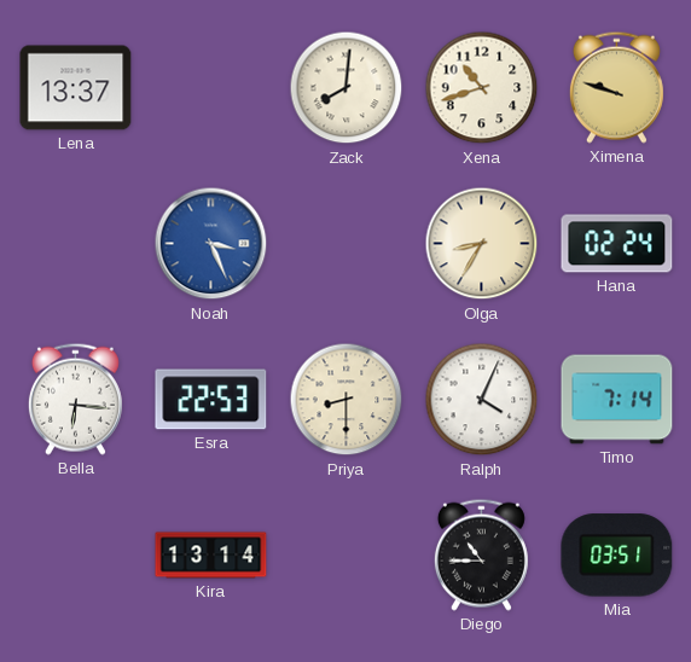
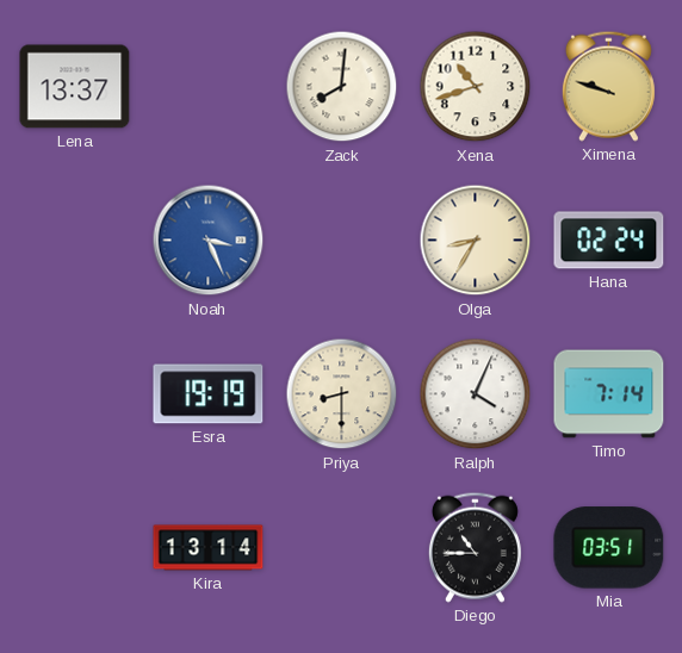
Bella: 6:16 -> none (75, 399)
Esra: 22:53 -> 19:19 (209, 394)
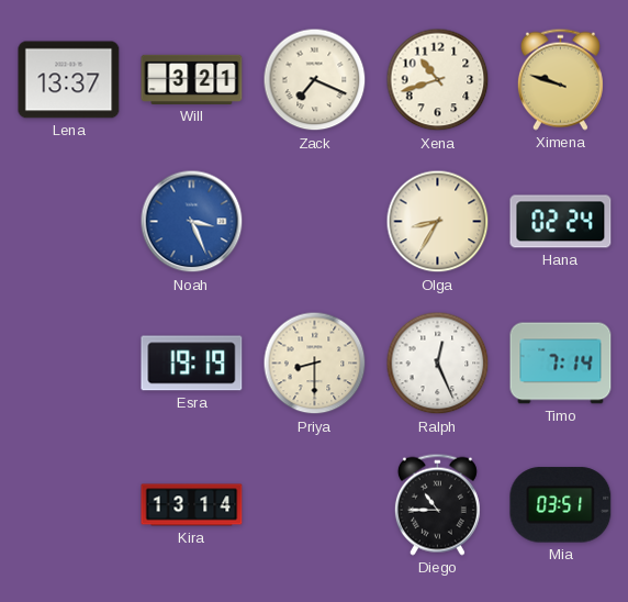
Will: none -> 3:21 (192, 79)
Zack: 8:01 -> 7:19 (315, 80)
Ralph: 4:04 -> 12:26 (438, 364)
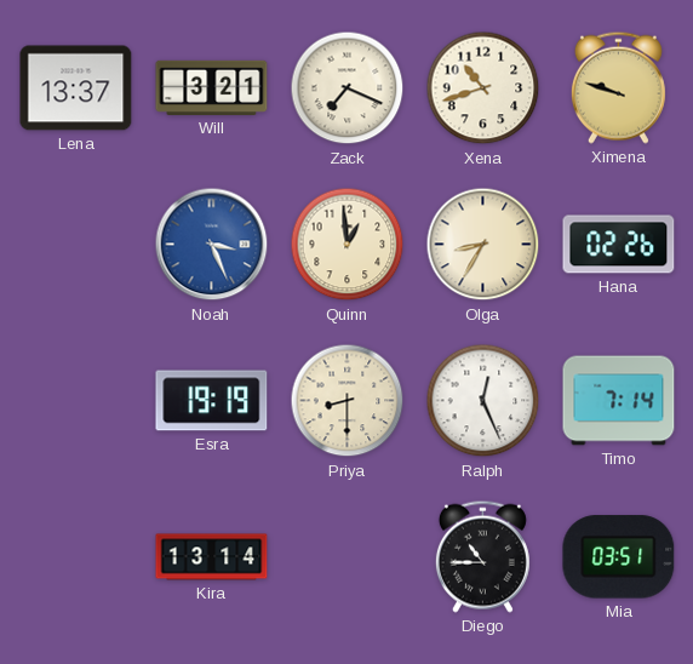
Quinn: none -> 12:59 (348, 245)
Hana: 02:24 -> 02:26 (619, 245)
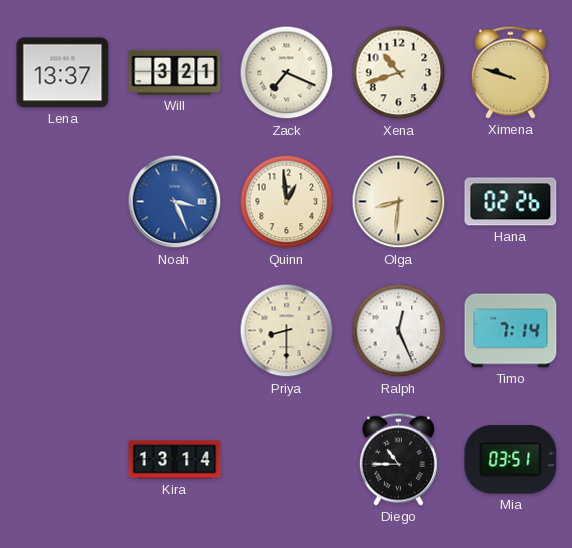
Olga: 8:35 -> 8:31 (399, 202)
Esra: 19:19 -> none (212, 401)
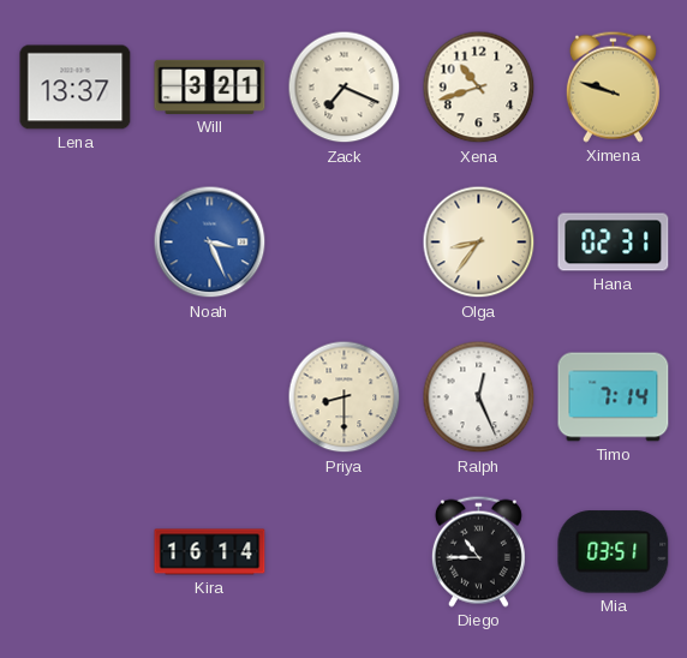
Quinn: 12:59 -> none (287, 202)
Olga: 8:31 -> 8:36 (479, 243)
Hana: 02:26 -> 02:31 (614, 243)
Kira: 13:14 -> 16:14 (210, 552)
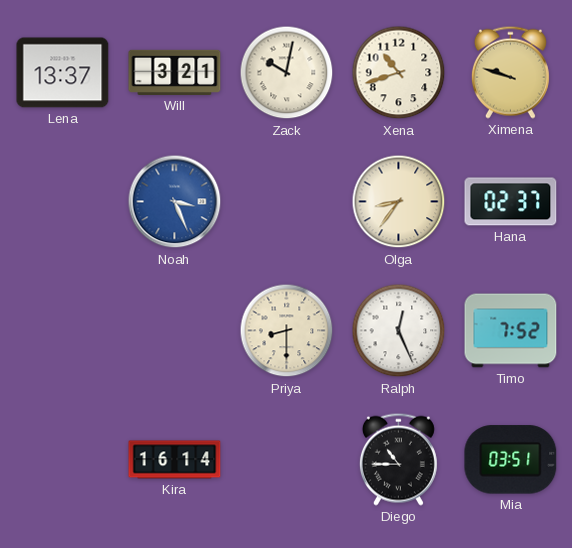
Zack: 7:19 -> 10:02 (287, 73)
Hana: 02:31 -> 02:37 (511, 202)
Timo: 7:14 -> 7:52 (511, 331)
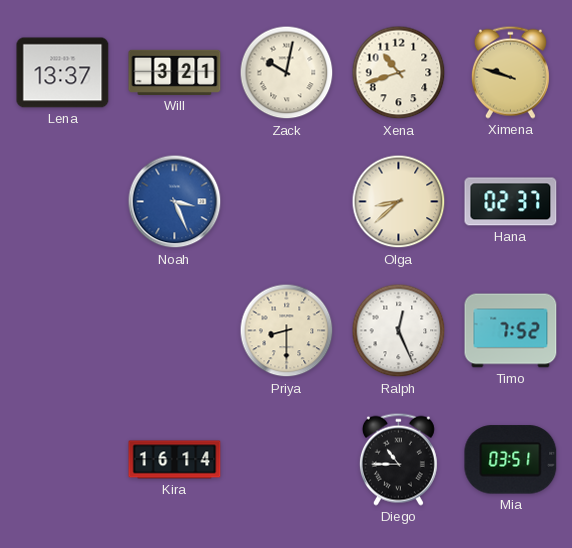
Olga: 8:36 -> 8:38 (399, 202)
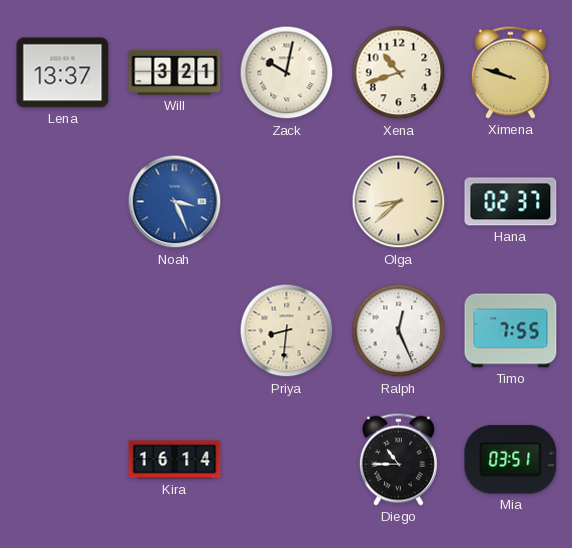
Priya: 8:30 -> 8:31 (287, 331)
Timo: 7:52 -> 7:55 (511, 331)
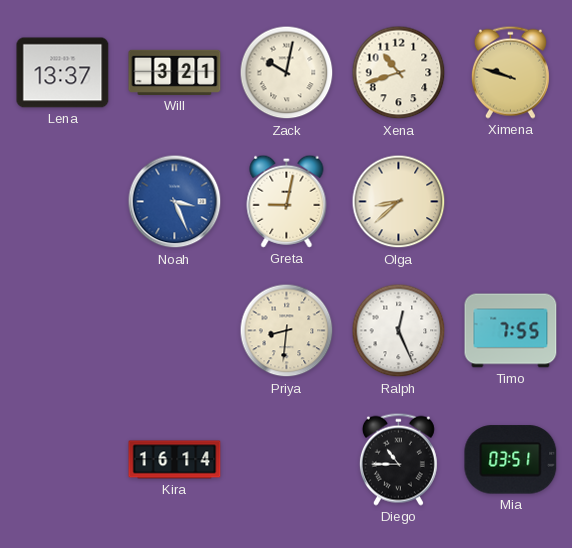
Greta: none -> 9:02 (287, 201)
Hana: 02:37 -> none (511, 202)
